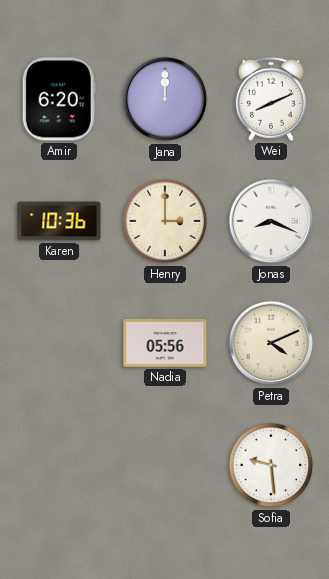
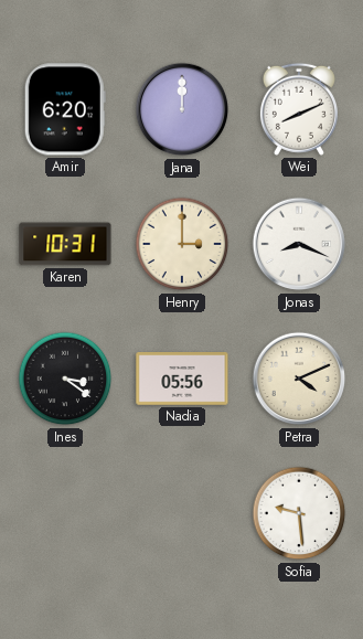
Karen: 10:36 -> 10:31 (65, 244)
Ines: none -> 3:21 (65, 379)
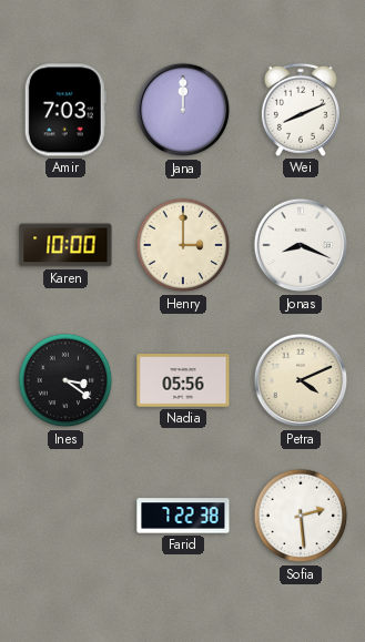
Amir: 6:20 -> 7:03 (65, 110)
Karen: 10:31 -> 10:00 (65, 245)
Farid: none -> 7:22 (183, 516)
Sofia: 9:29 -> 2:29 (301, 516)
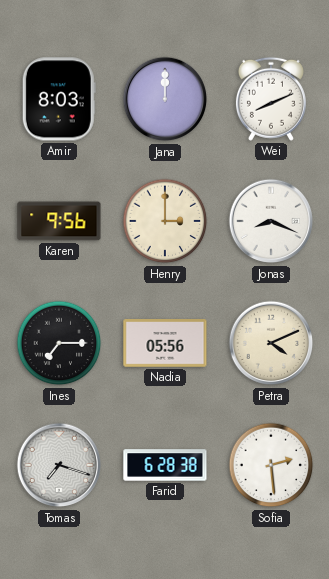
Amir: 7:03 -> 8:03 (59, 99)
Karen: 10:00 -> 9:56 (59, 221)
Ines: 3:21 -> 7:15 (59, 343)
Tomas: none -> 7:18 (59, 465)
Farid: 7:22 -> 6:28 (165, 465)
